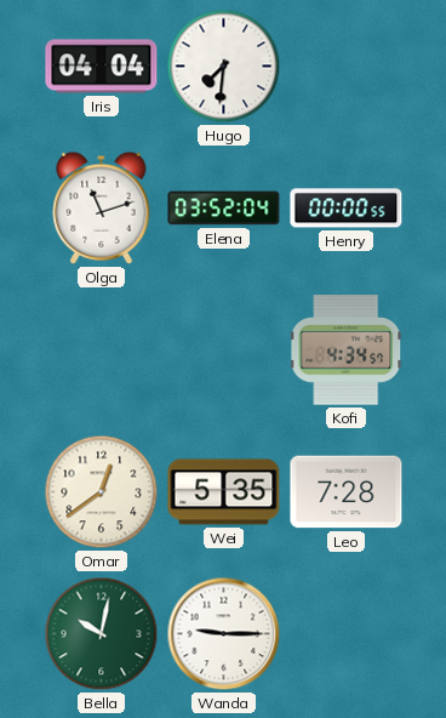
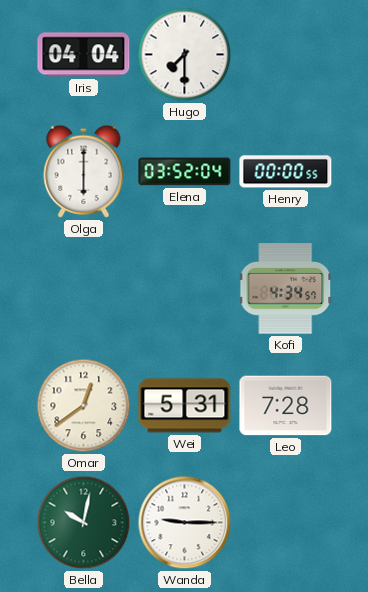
Hugo: 7:31 -> 7:30 (185, 55)
Olga: 11:12 -> 6:00 (84, 171)
Wei: 5:35 -> 5:31 (185, 406)
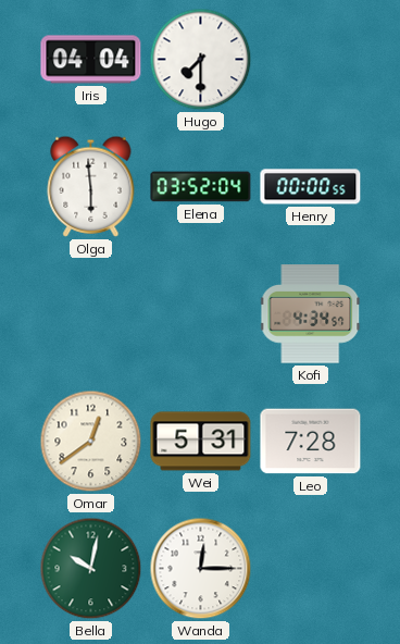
Olga: 6:00 -> 5:59 (91, 186)
Wanda: 9:15 -> 12:15 (201, 569)
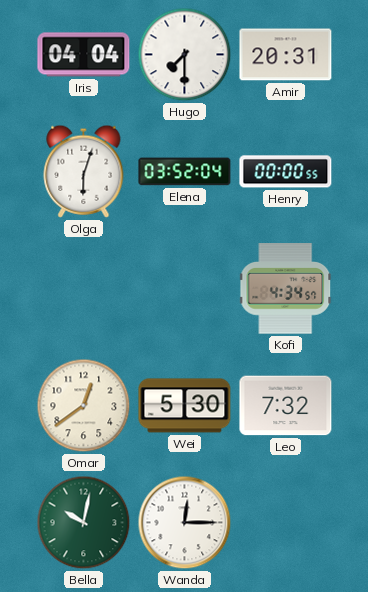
Amir: none -> 20:31 (286, 55)
Olga: 5:59 -> 6:03 (84, 171)
Wei: 5:31 -> 5:30 (185, 406)
Leo: 7:28 -> 7:32 (286, 406)
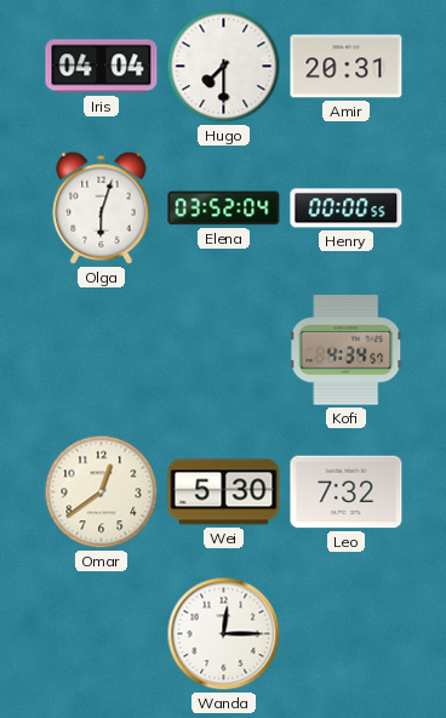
Bella: 10:02 -> none (84, 523)
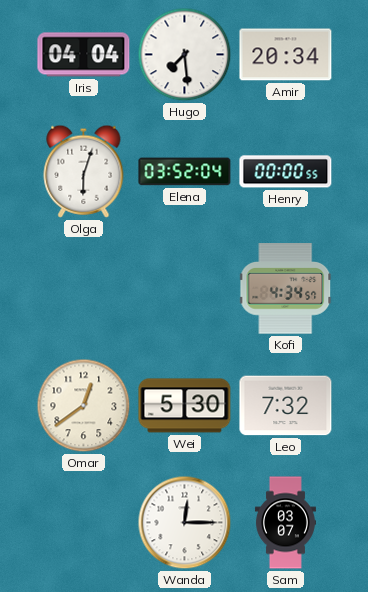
Hugo: 7:30 -> 7:29 (185, 55)
Amir: 20:31 -> 20:34 (286, 55)
Sam: none -> 03:07 (285, 523)
